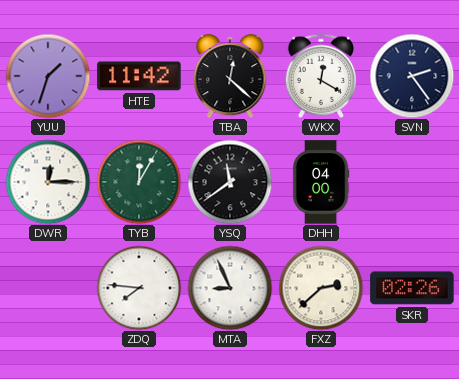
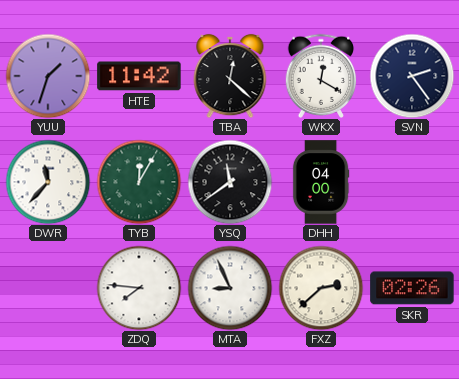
DWR: 12:15 -> 11:37 (48, 182)
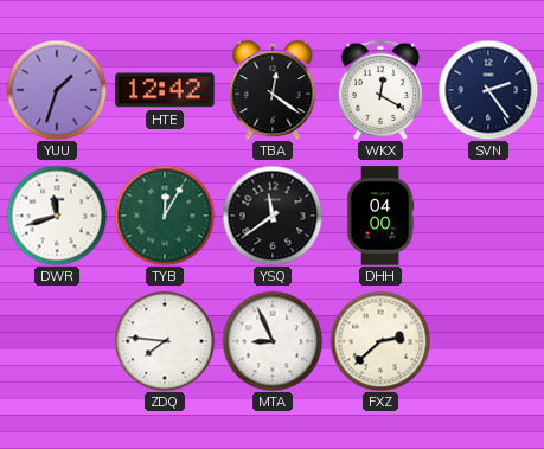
HTE: 11:42 -> 12:42 (165, 90)
TBA: 12:22 -> 12:21 (273, 90)
DWR: 11:37 -> 11:42 (57, 216)
SKR: 02:26 -> none (412, 288)
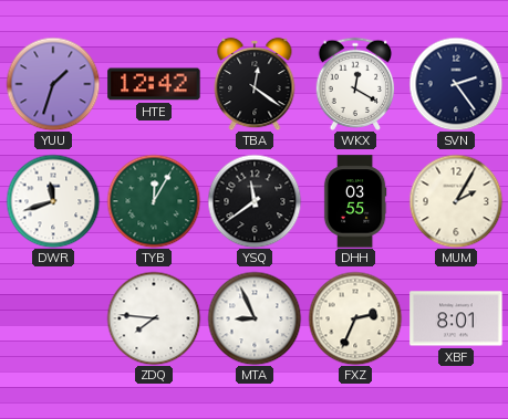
DHH: 04:00 -> 03:55 (355, 201)
MUM: none -> 2:05 (456, 201)
FXZ: 2:38 -> 2:34 (355, 318)
XBF: none -> 8:01 (456, 318)
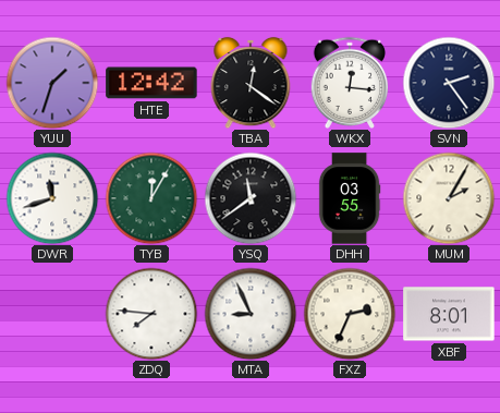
WKX: 12:20 -> 12:16 (350, 83)
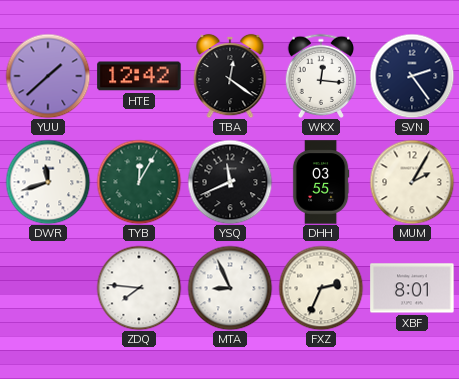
YUU: 1:33 -> 1:38 (48, 76)
YSQ: 11:39 -> 11:41 (230, 182)
